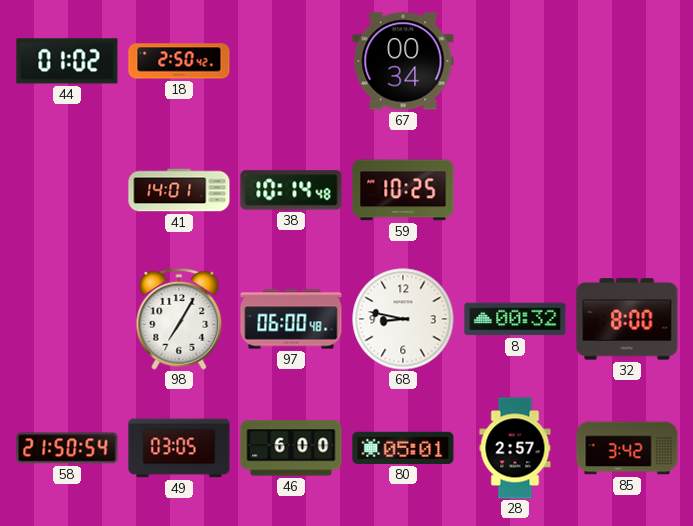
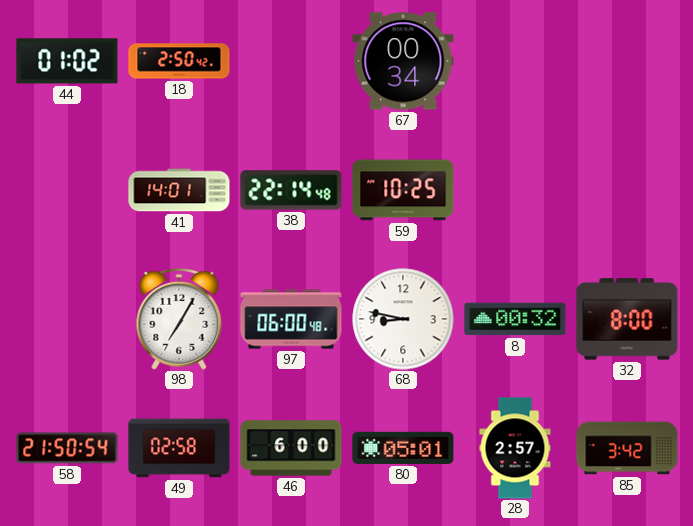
38: 10:14 -> 22:14 (291, 190)
49: 03:05 -> 02:58 (179, 448)
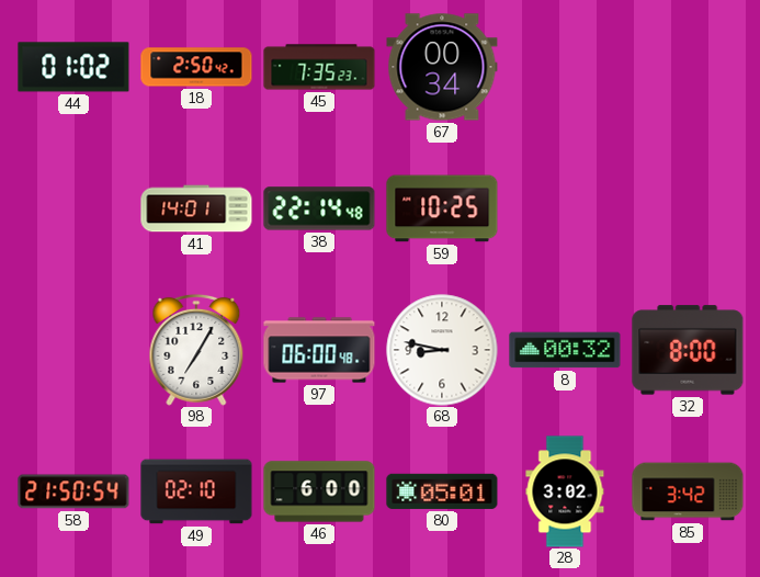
45: none -> 7:35 (319, 67)
49: 02:58 -> 02:10 (196, 491)
28: 2:57 -> 3:02 (565, 491)
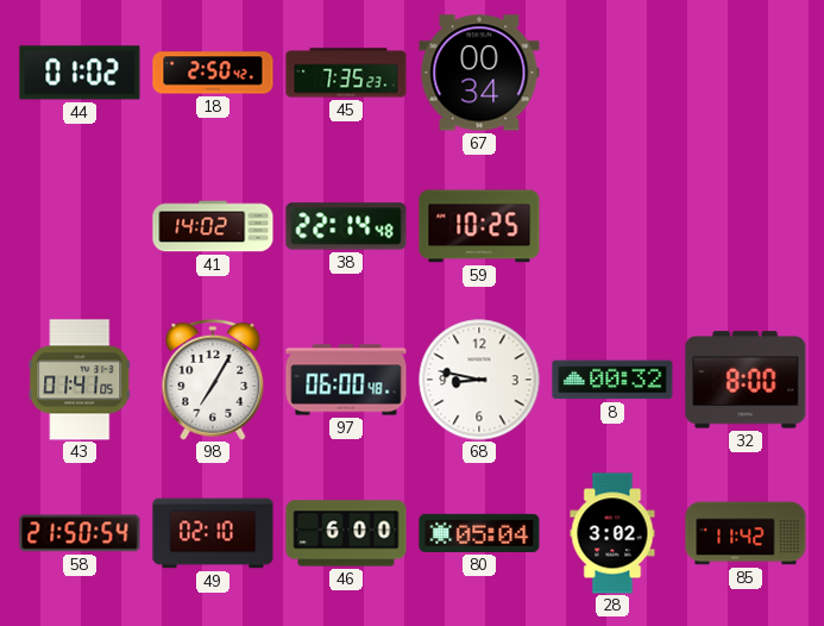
41: 14:01 -> 14:02 (213, 226)
43: none -> 01:41 (80, 380)
80: 05:01 -> 05:04 (479, 533)
85: 3:42 -> 11:42 (746, 533)
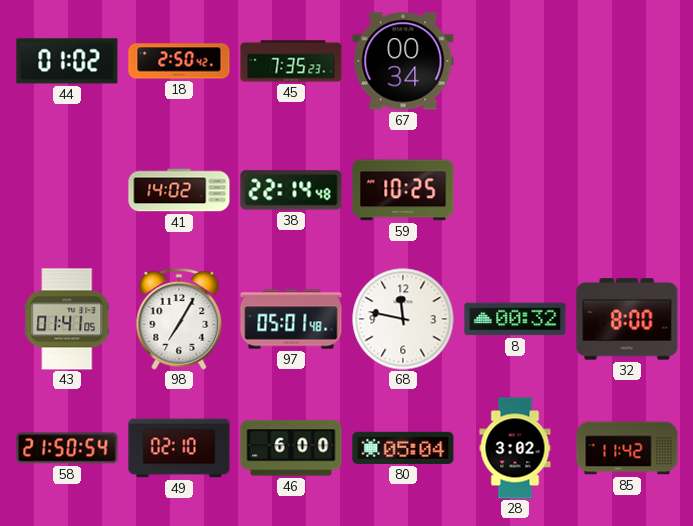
97: 06:00 -> 05:01 (291, 319)
68: 8:47 -> 11:47 (403, 319)
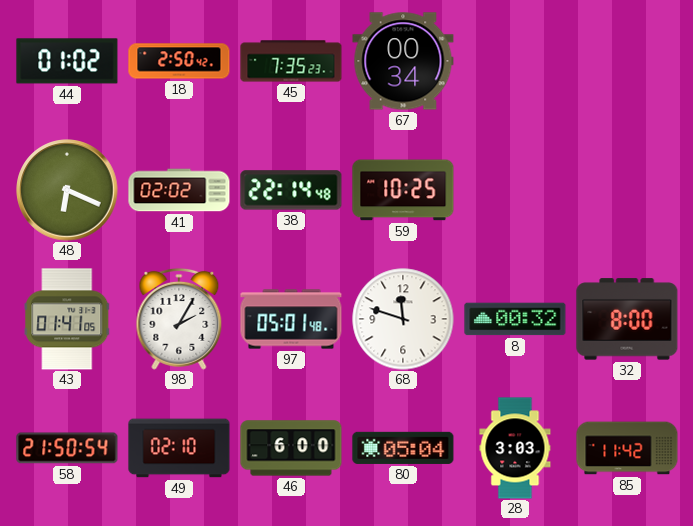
48: none -> 6:19 (67, 190)
41: 14:02 -> 02:02 (179, 190)
98: 7:05 -> 2:05 (179, 319)
68: 11:47 -> 11:48 (403, 319)
28: 3:02 -> 3:03 (515, 448)
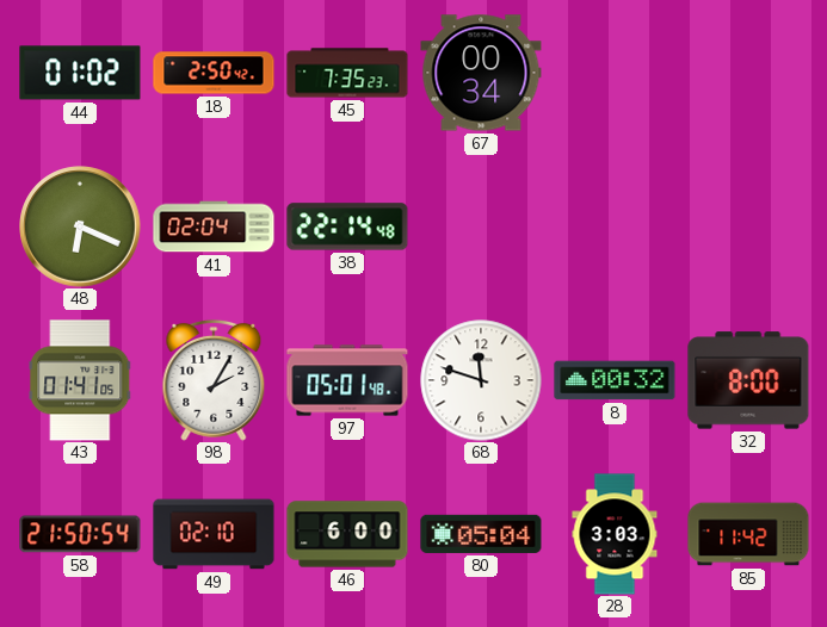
41: 02:02 -> 02:04 (214, 226)
59: 10:25 -> none (403, 190)
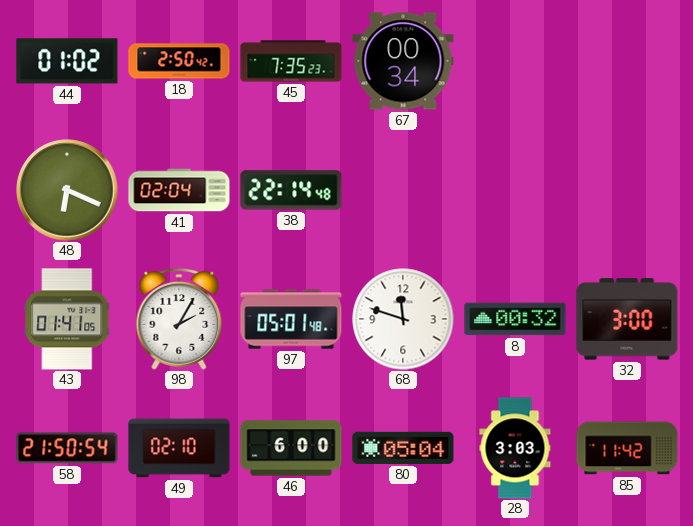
32: 8:00 -> 3:00 (627, 319)
